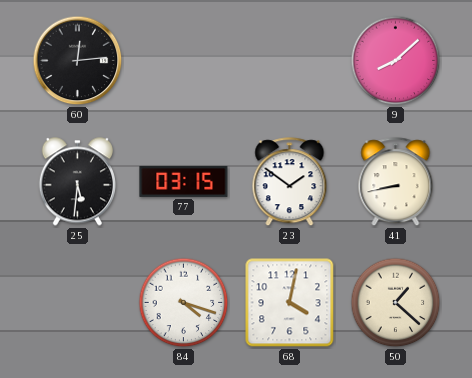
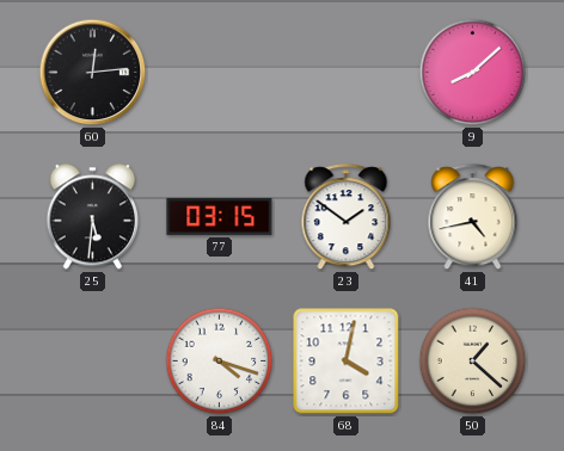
41: 8:43 -> 4:43 (473, 217)
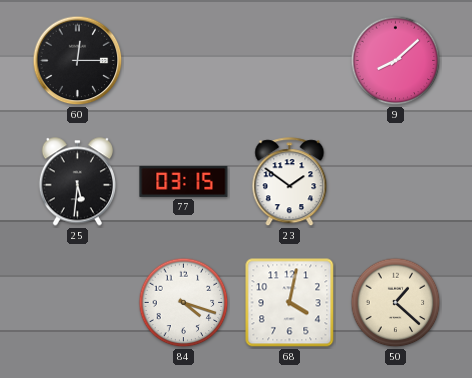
60: 12:14 -> 12:15 (78, 61)
41: 4:43 -> none (473, 217)
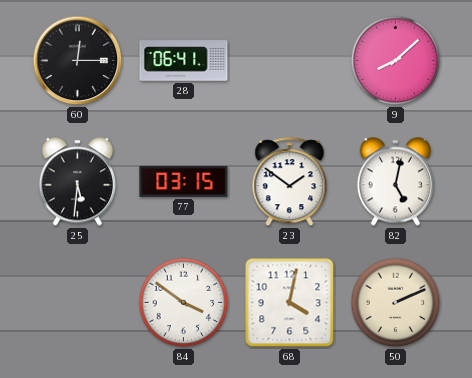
28: none -> 06:41 (184, 61)
82: none -> 5:02 (395, 182)
84: 4:18 -> 3:51 (184, 303)
50: 1:22 -> 2:11 (396, 303)
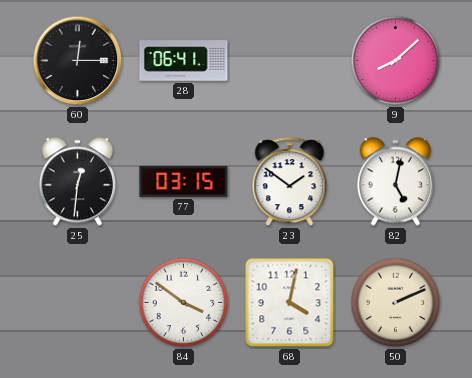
25: 5:31 -> 12:31 (77, 182)
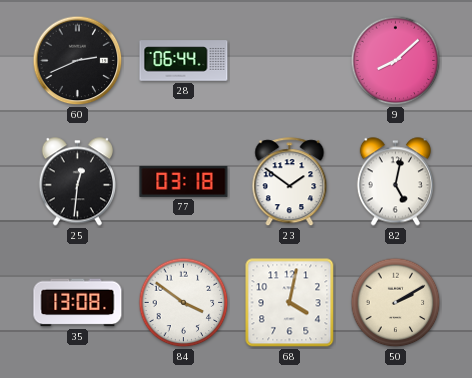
60: 12:15 -> 2:41 (78, 61)
28: 06:41 -> 06:44 (184, 61)
77: 03:15 -> 03:18 (184, 181)
35: none -> 13:08 (78, 303)
50: 2:11 -> 2:10 (396, 303)
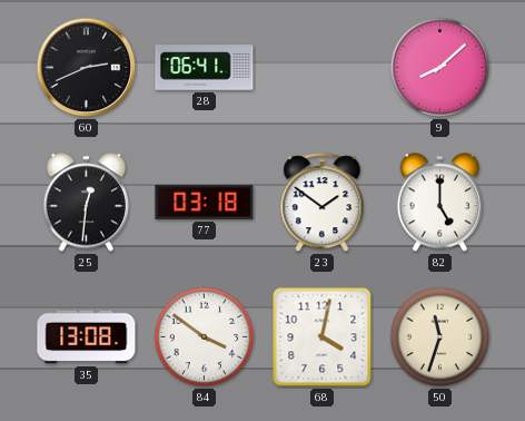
28: 06:44 -> 06:41 (205, 68)
82: 5:02 -> 5:00 (439, 203)
50: 2:10 -> 11:33 (440, 337)
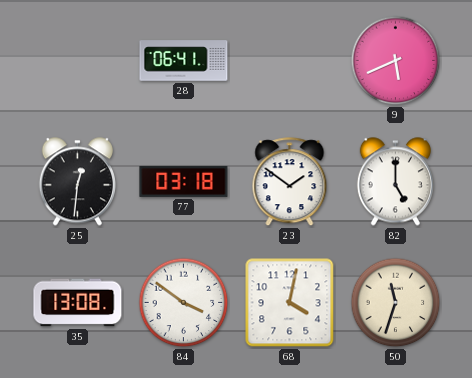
60: 2:41 -> none (87, 68)
9: 8:08 -> 5:41 (396, 61)
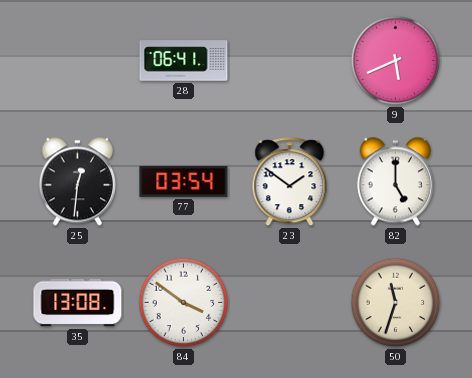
77: 03:18 -> 03:54 (184, 181)
68: 4:02 -> none (290, 303)
